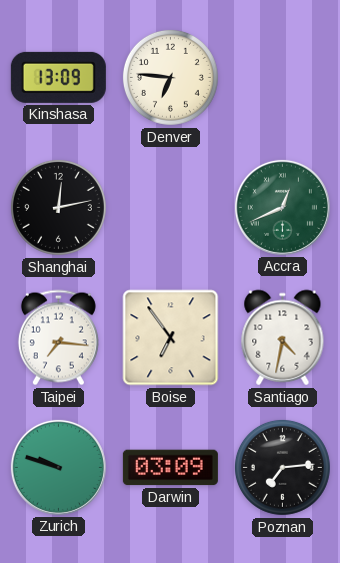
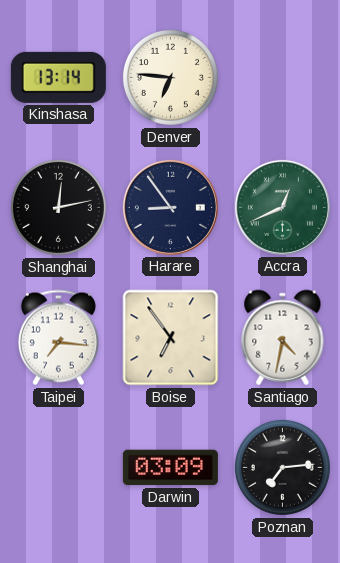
Kinshasa: 13:09 -> 13:14 (58, 77)
Harare: none -> 8:54 (170, 207)
Zurich: 9:48 -> none (58, 467)
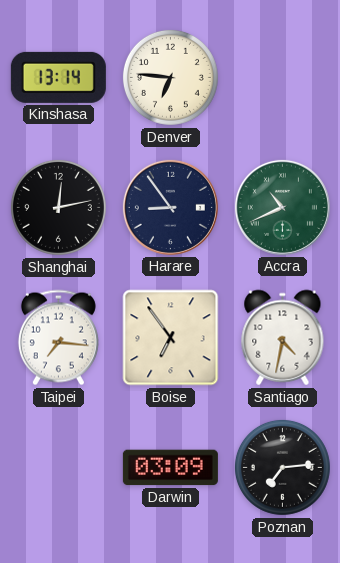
Accra: 12:41 -> 10:41 (282, 207)
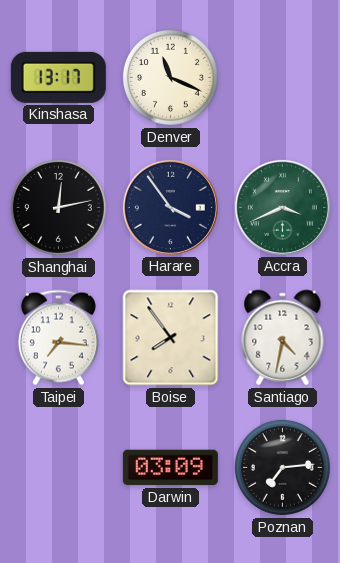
Kinshasa: 13:14 -> 13:17 (58, 77)
Denver: 6:46 -> 11:19 (170, 77)
Harare: 8:54 -> 3:54 (170, 207)
Accra: 10:41 -> 3:41 (282, 207)
Boise: 6:54 -> 7:54 (171, 338)
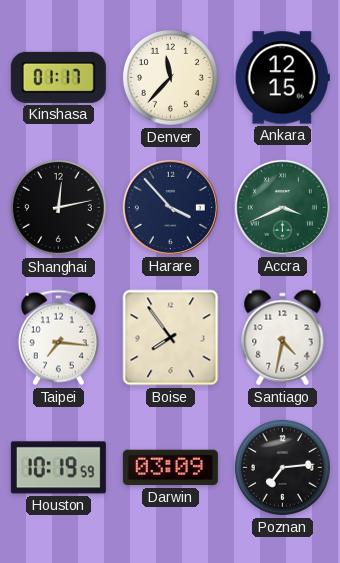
Kinshasa: 13:17 -> 01:17 (58, 77)
Denver: 11:19 -> 11:37 (170, 77)
Ankara: none -> 12:15 (282, 78)
Harare: 3:54 -> 3:53 (170, 207)
Houston: none -> 10:19 (58, 468)
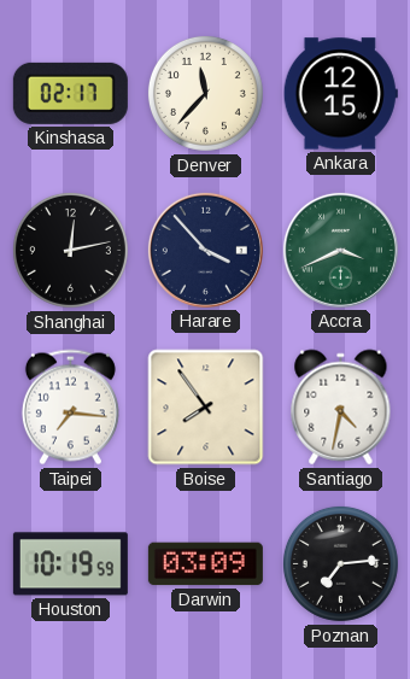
Kinshasa: 01:17 -> 02:17 (70, 93)
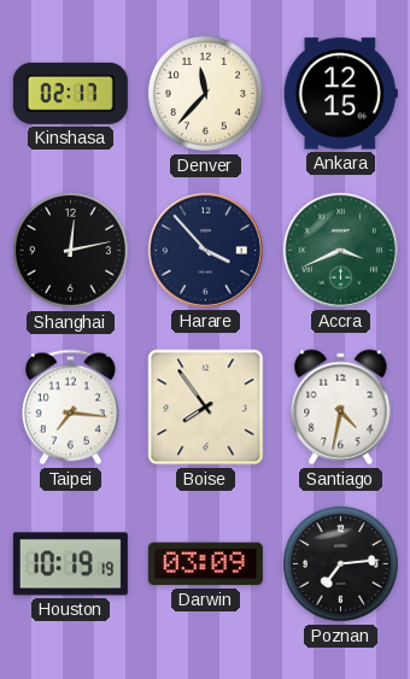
Houston: 10:19:59 -> 10:19:19 (70, 564)
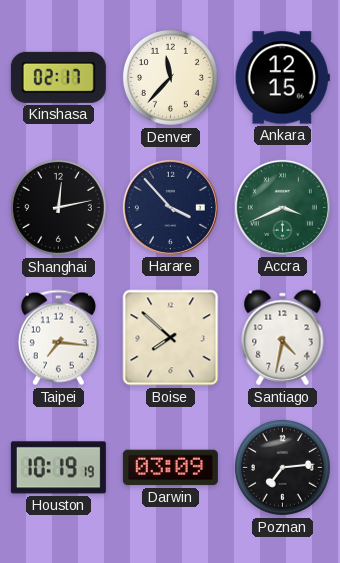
Boise: 7:54 -> 7:52 (171, 338)
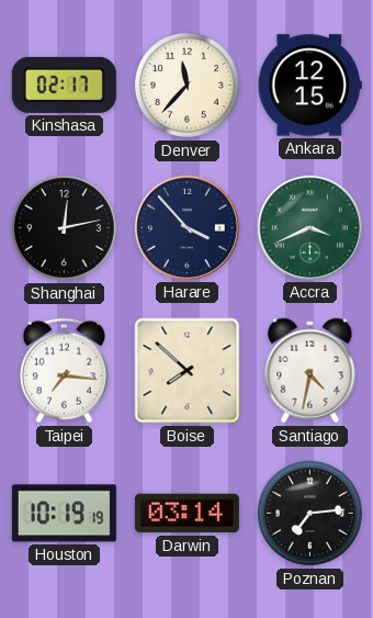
Darwin: 03:09 -> 03:14 (187, 514)
